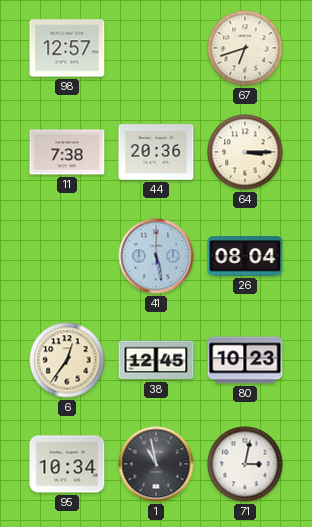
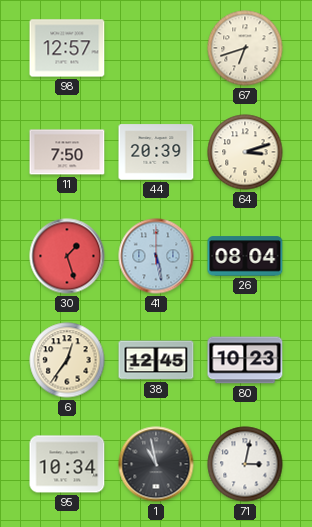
11: 7:38 -> 7:50 (67, 152)
44: 20:36 -> 20:39 (156, 152)
64: 3:15 -> 3:12 (245, 152)
30: none -> 1:27 (67, 256)
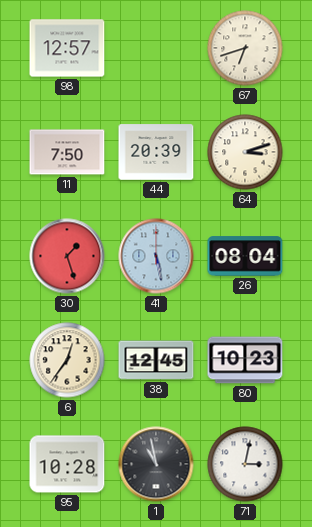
95: 10:34 -> 10:28 (67, 464)
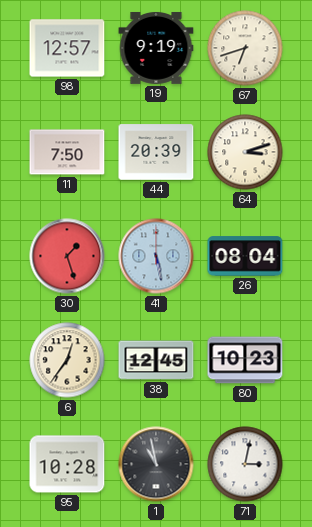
19: none -> 9:19 (156, 48)
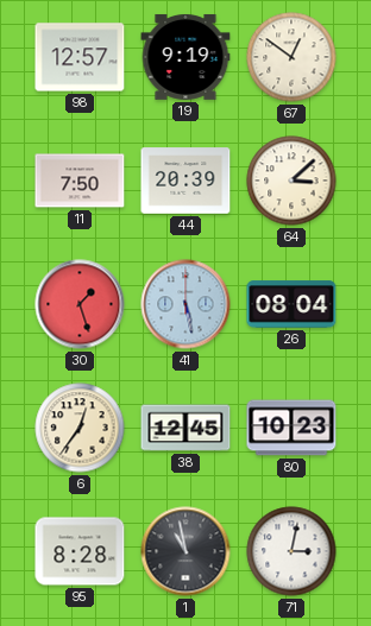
67: 6:42 -> 12:51 (291, 57)
64: 3:12 -> 3:08 (291, 181)
95: 10:28 -> 8:28 (80, 551)
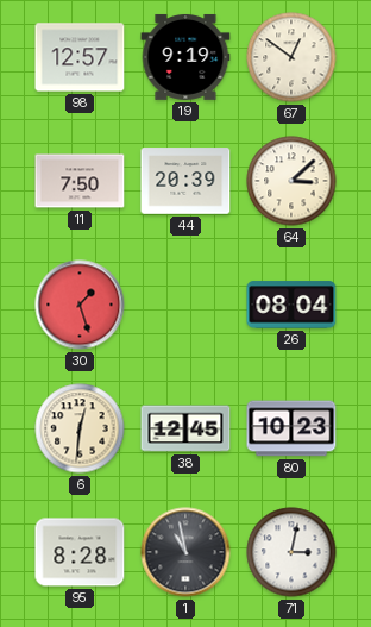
41: 5:28 -> none (185, 304)
6: 12:36 -> 12:31 (80, 428)
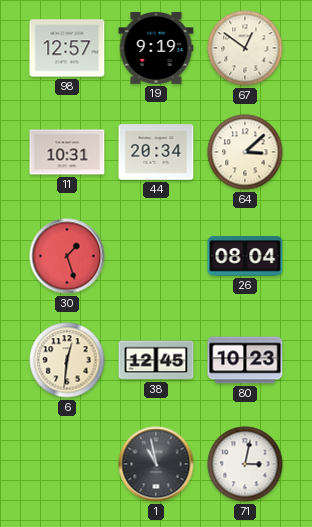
11: 7:50 -> 10:31 (67, 152)
44: 20:39 -> 20:34 (156, 152)
95: 8:28 -> none (80, 552)
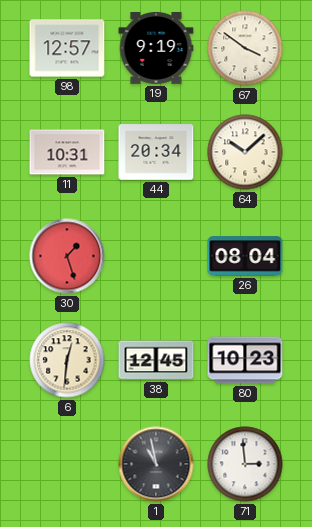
67: 12:51 -> 3:51 (245, 48)
64: 3:08 -> 10:08 (245, 152)
71: 3:02 -> 2:59 (245, 464)
